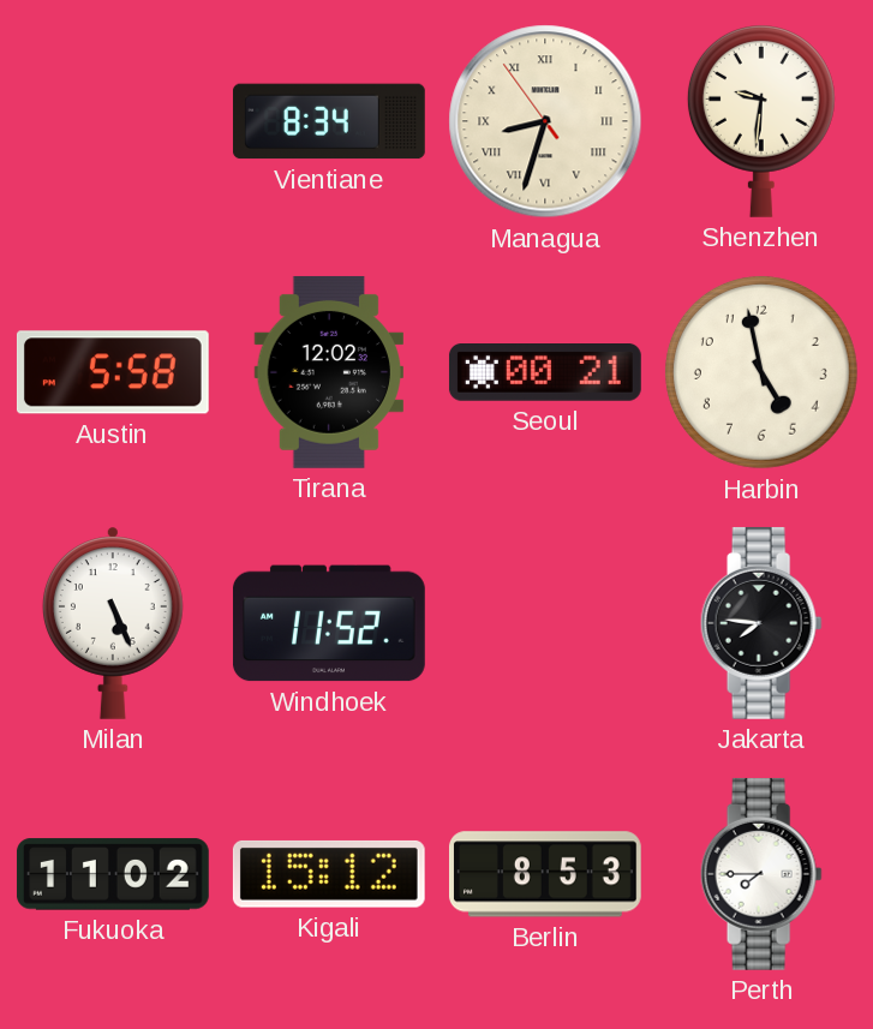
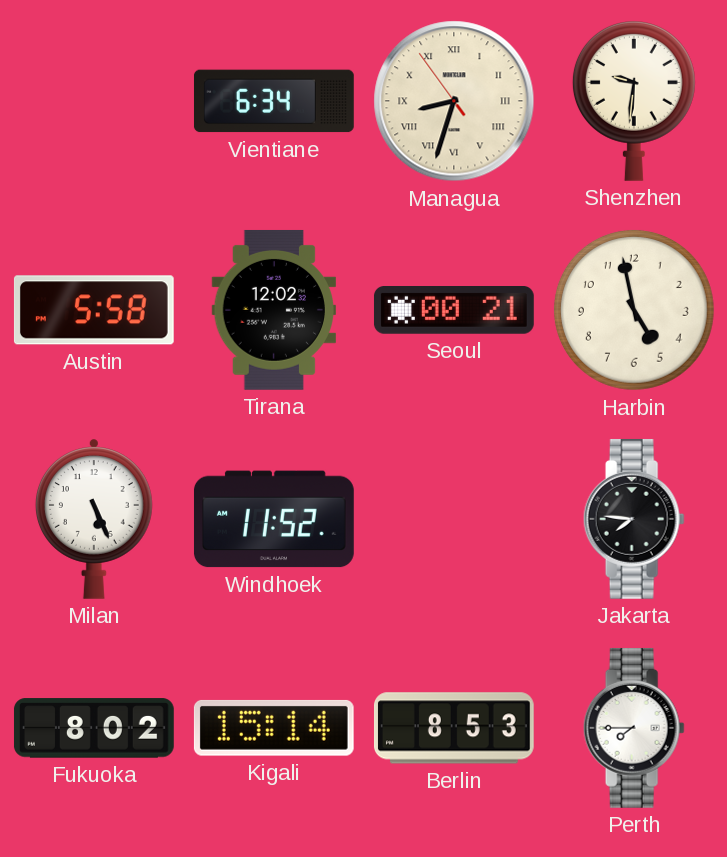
Vientiane: 8:34 -> 6:34 (274, 101)
Fukuoka: 11:02 -> 8:02 (94, 728)
Kigali: 15:12 -> 15:14 (274, 728)
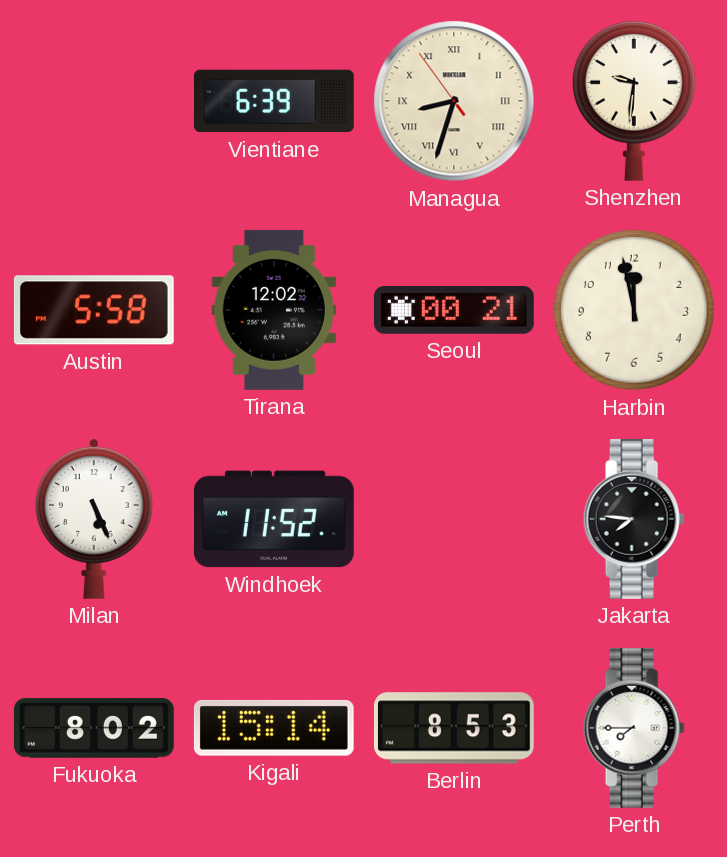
Vientiane: 6:34 -> 6:39 (274, 101)
Harbin: 4:58 -> 11:58 (634, 310)
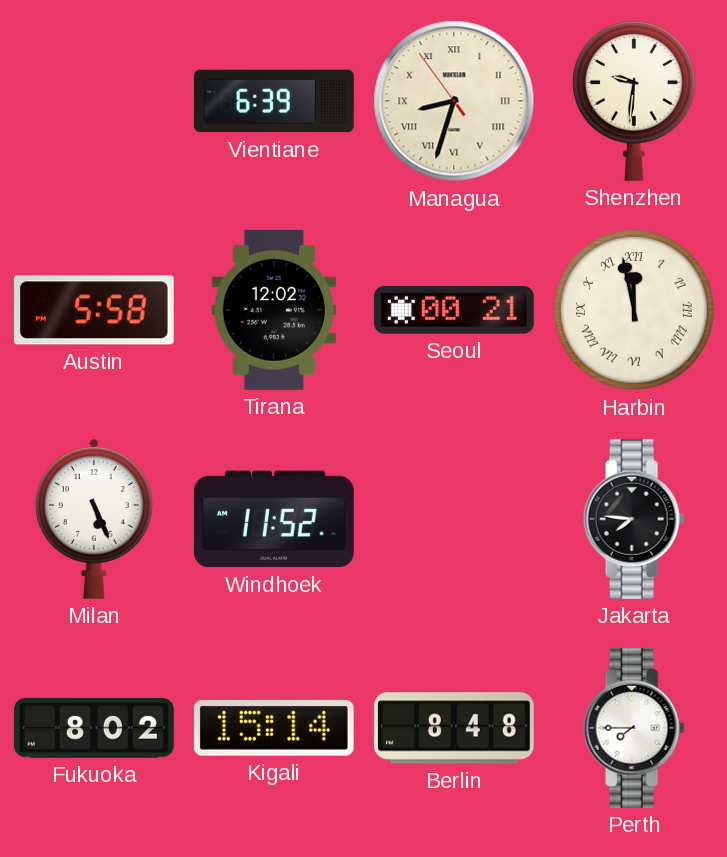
Harbin numerals: Arabic -> Roman (634, 310)
Berlin: 8:53 -> 8:48 (454, 728)
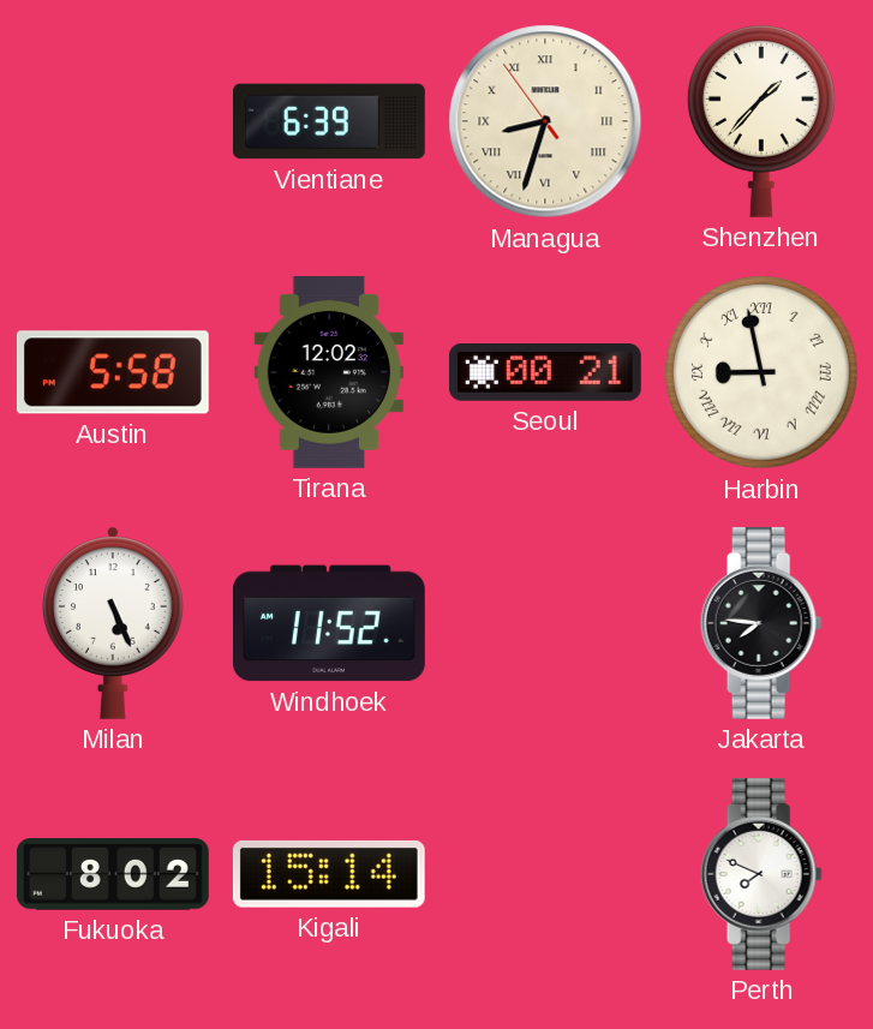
Shenzhen: 9:31 -> 1:37 (761, 121)
Harbin: 11:58 -> 8:58 (761, 372)
Berlin: 8:48 -> none (454, 728)
Perth: 7:45 -> 7:49 (761, 874)
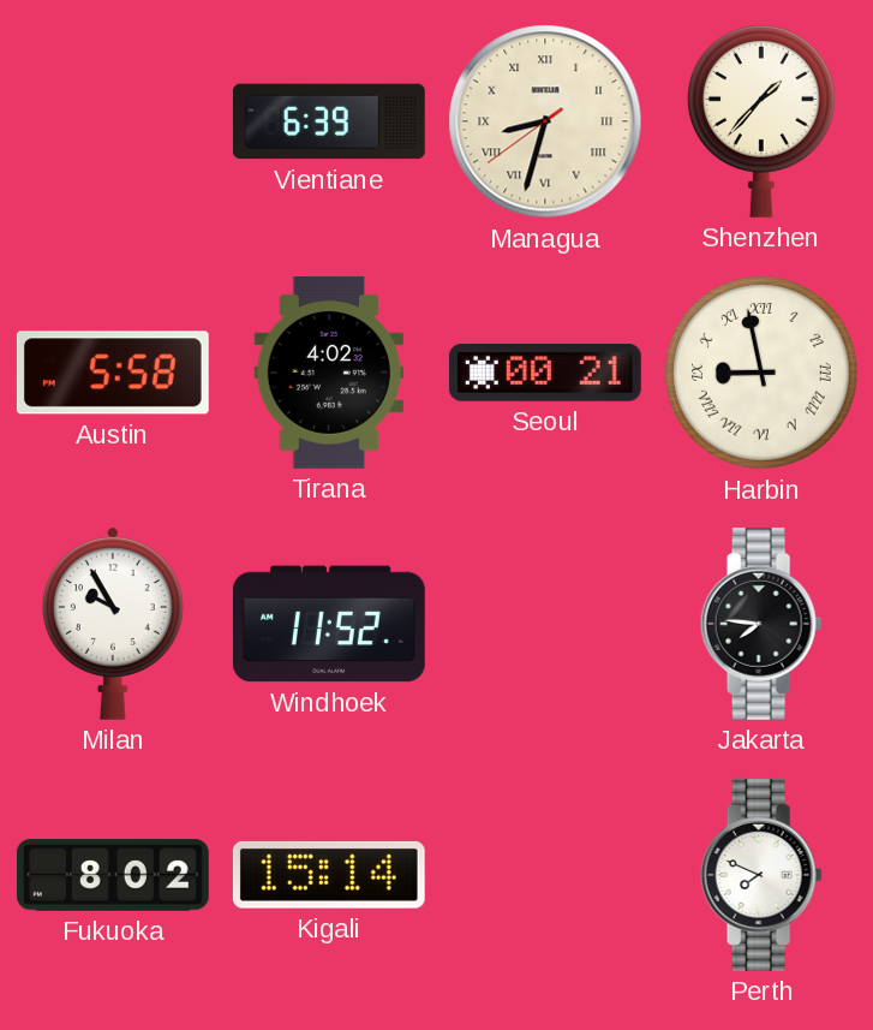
Managua: 8:32:54 -> 8:32:39 (545, 121)
Tirana: 12:02 -> 4:02 (328, 373)
Milan: 5:26 -> 9:55 (113, 624)
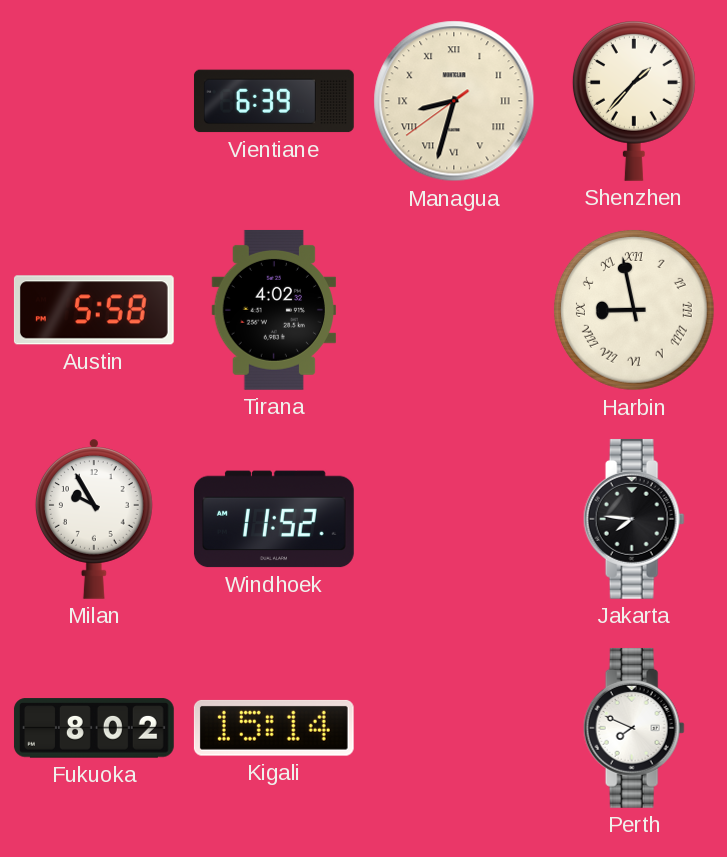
Seoul: 00:21 -> none (545, 374)
